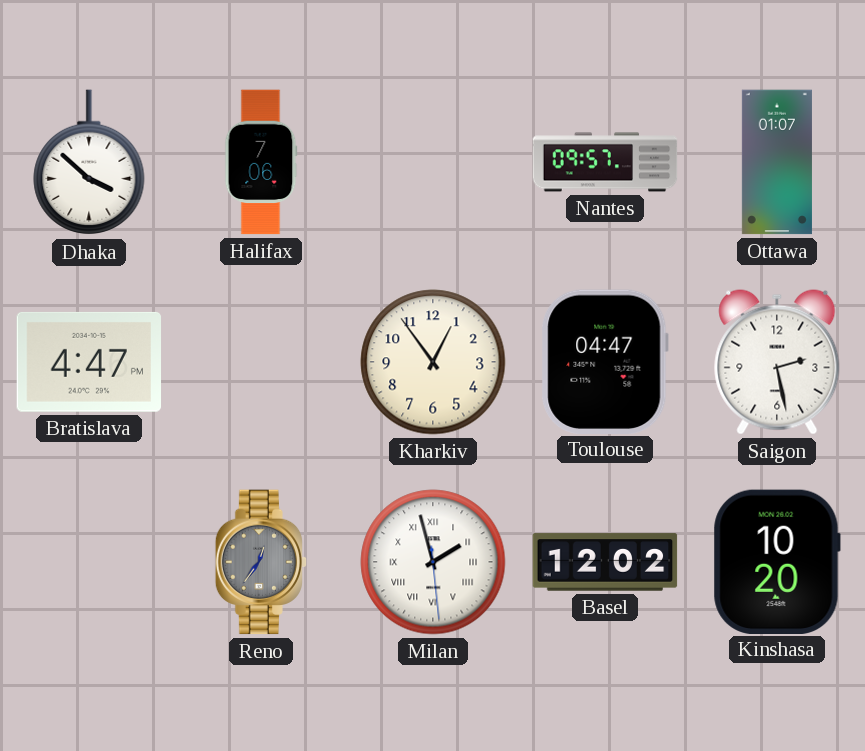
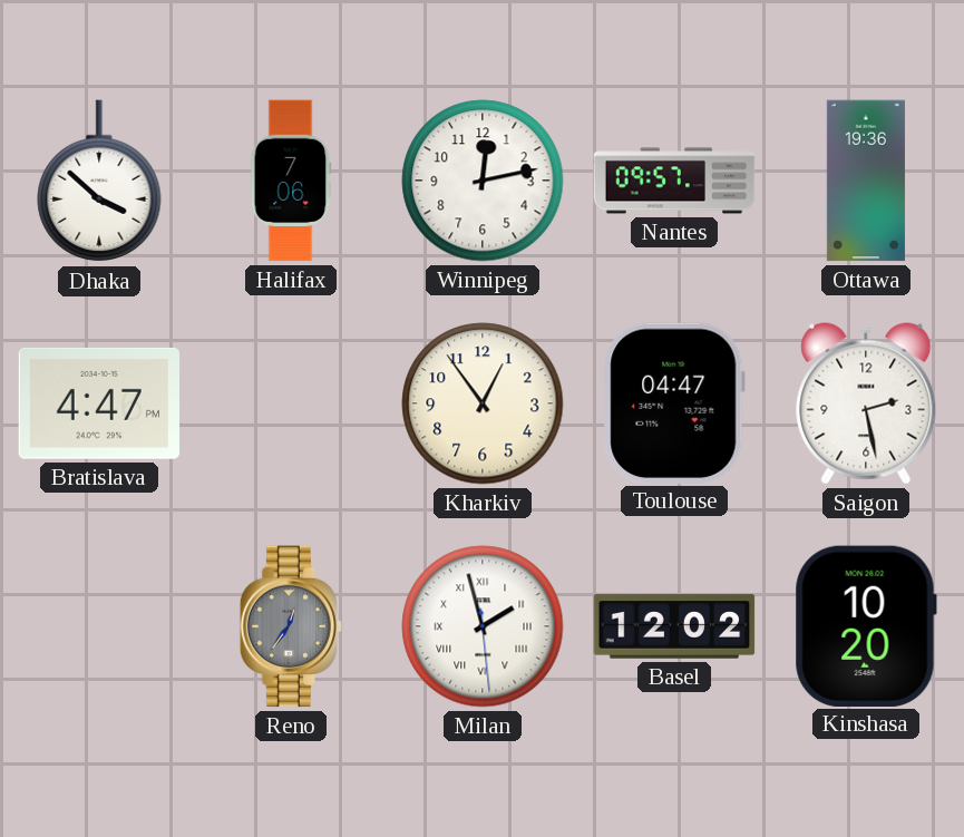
Winnipeg: none -> 12:13 (483, 181)
Ottawa: 01:07 -> 19:36 (866, 181)
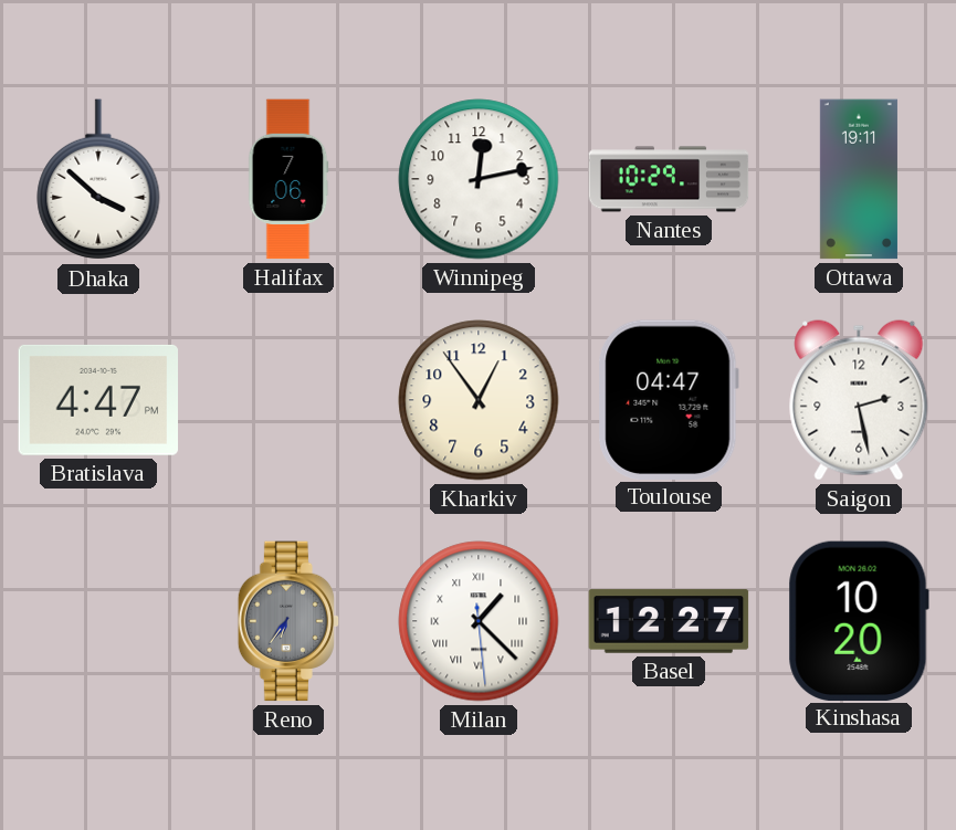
Nantes: 09:57 -> 10:29 (669, 179)
Ottawa: 19:36 -> 19:11 (859, 179)
Reno: 12:36 -> 6:36 (288, 621)
Milan: 1:57 -> 1:22 (479, 621)
Basel: 12:02 -> 12:27 (669, 621)
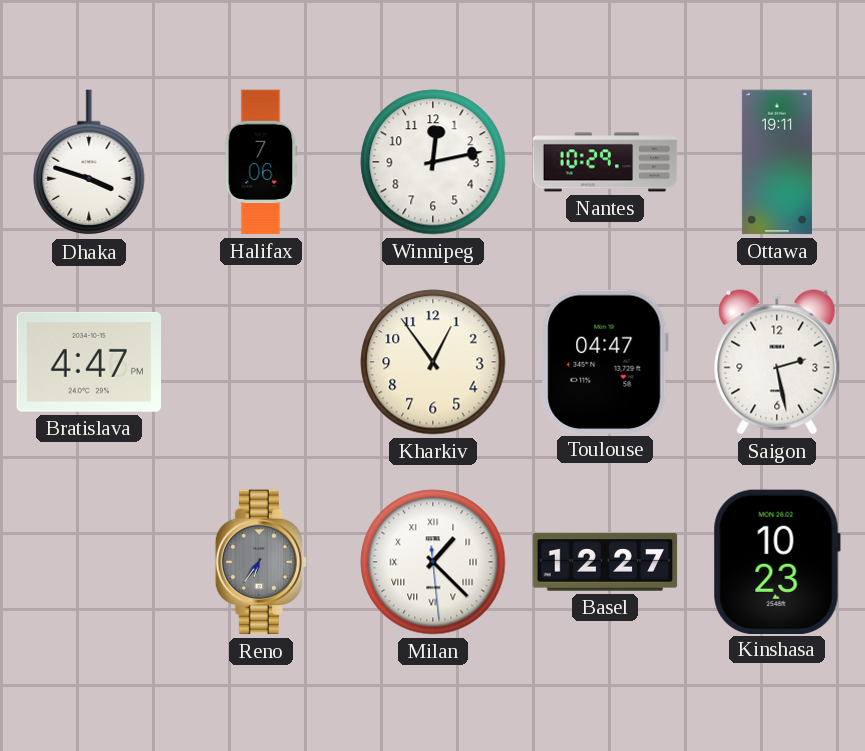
Dhaka: 3:52 -> 3:48 (89, 163)
Kinshasa: 10:20 -> 10:23 (777, 561)
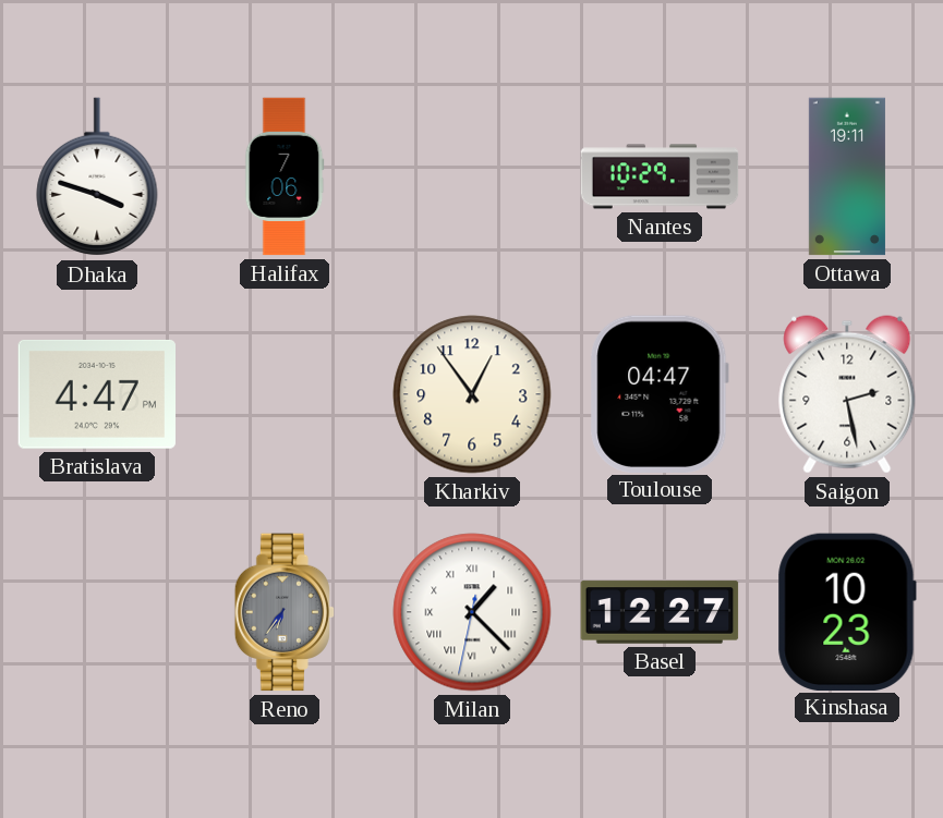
Winnipeg: 12:13 -> none (433, 162)
Milan: 1:22:29 -> 1:22:32 (472, 612)
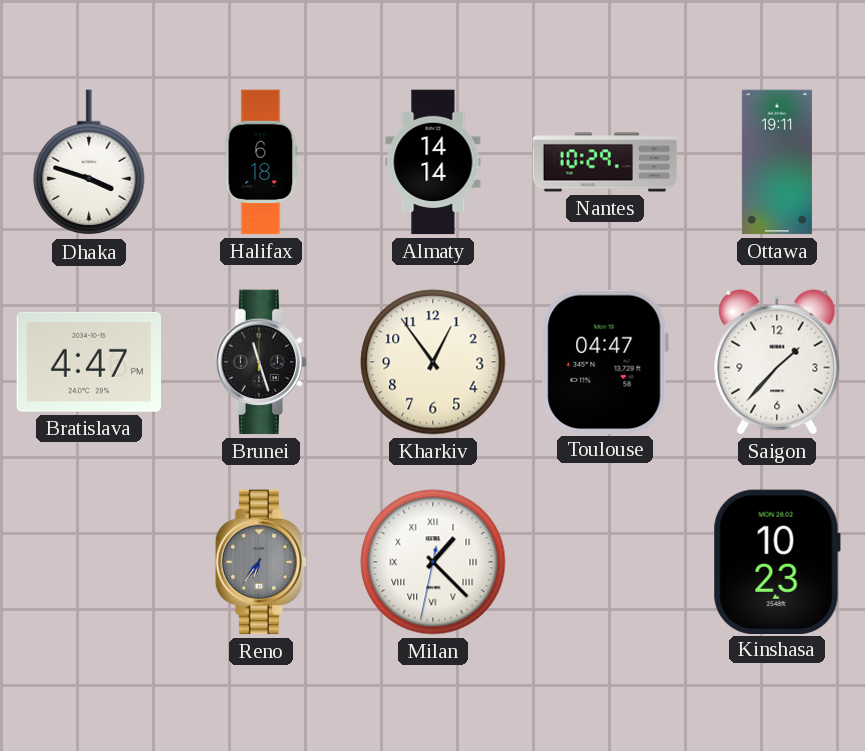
Halifax: 7:06 -> 6:18 (261, 162)
Almaty: none -> 14:14 (433, 162)
Brunei: none -> 11:27 (261, 362)
Saigon: 2:28 -> 1:37 (777, 362)
Basel: 12:27 -> none (660, 612)
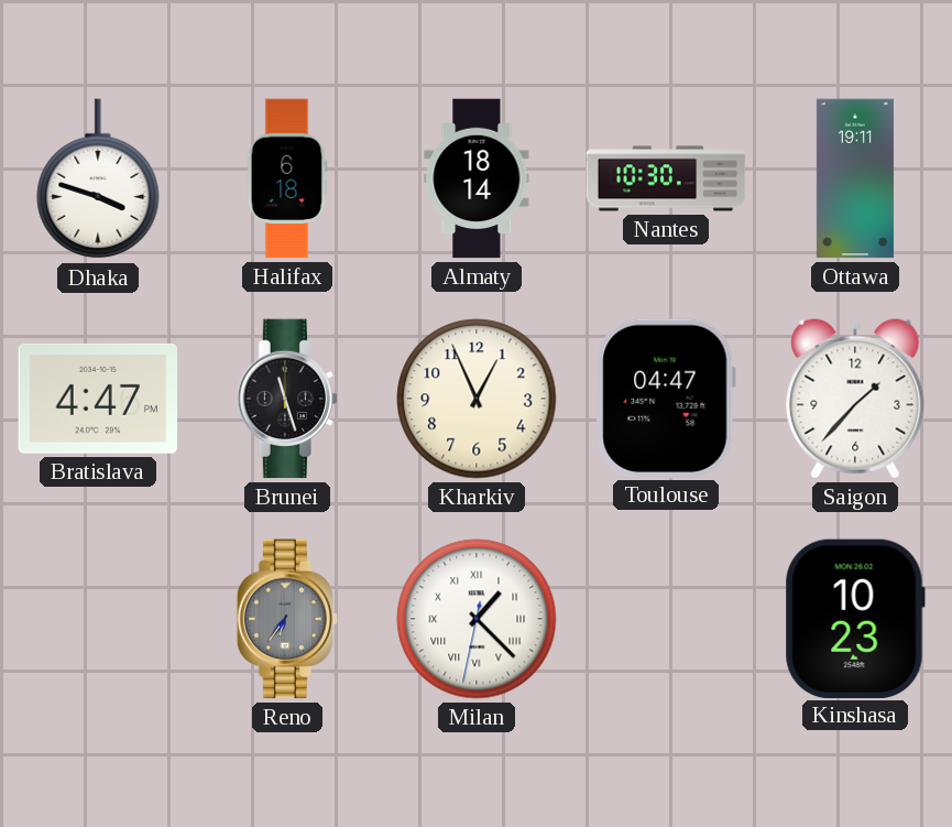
Almaty: 14:14 -> 18:14 (477, 178)
Nantes: 10:29 -> 10:30 (666, 178)
Kharkiv: 12:54 -> 12:56 (477, 399)
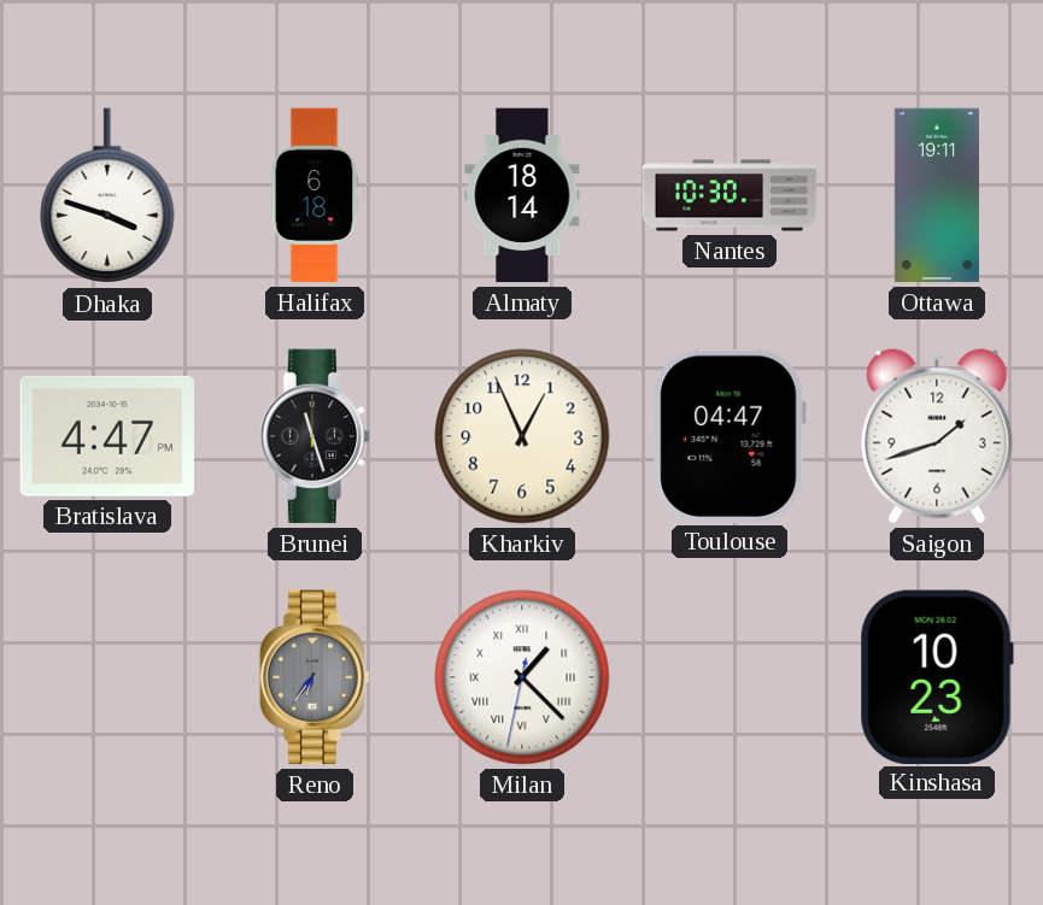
Saigon: 1:37 -> 1:42 (937, 436)
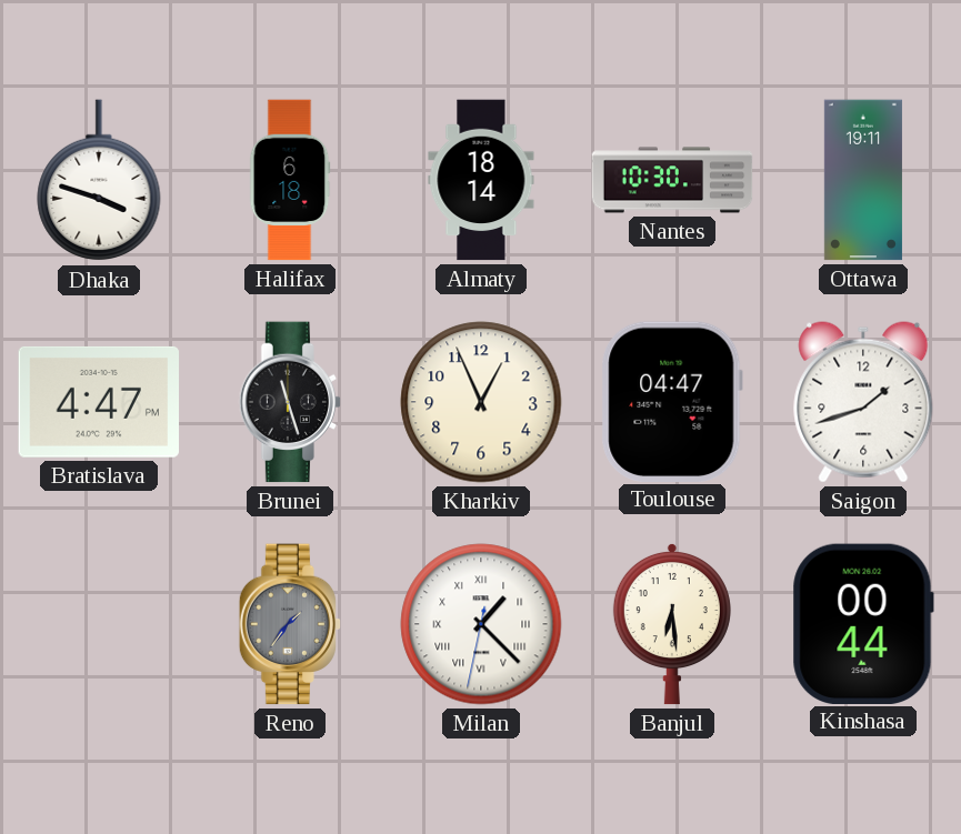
Reno: 6:36 -> 1:36 (290, 624)
Banjul: none -> 6:29 (672, 624)
Kinshasa: 10:23 -> 00:44 (863, 623)
